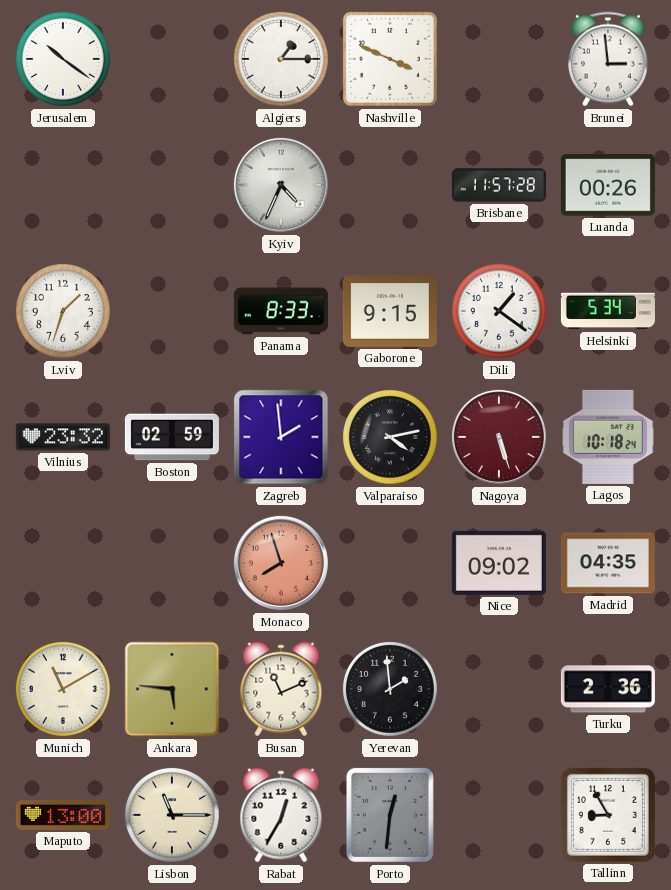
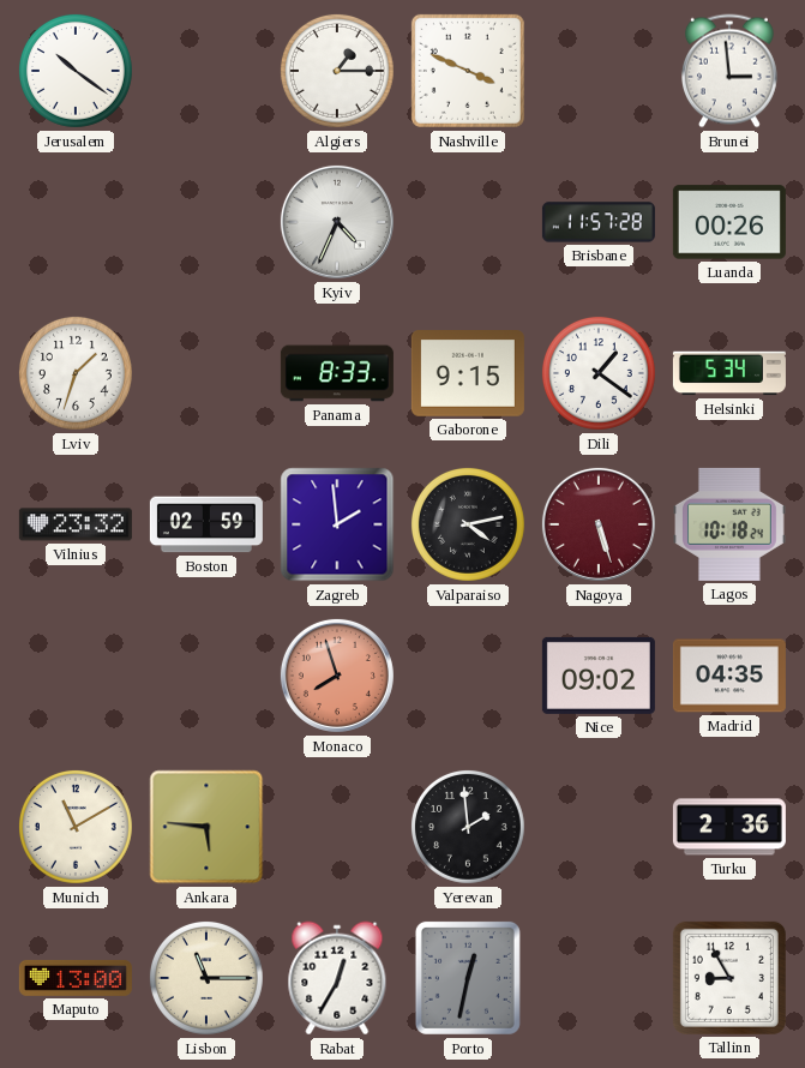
Busan: 11:11 -> none (281, 689)
Porto: 12:31 -> 12:32 (468, 978)
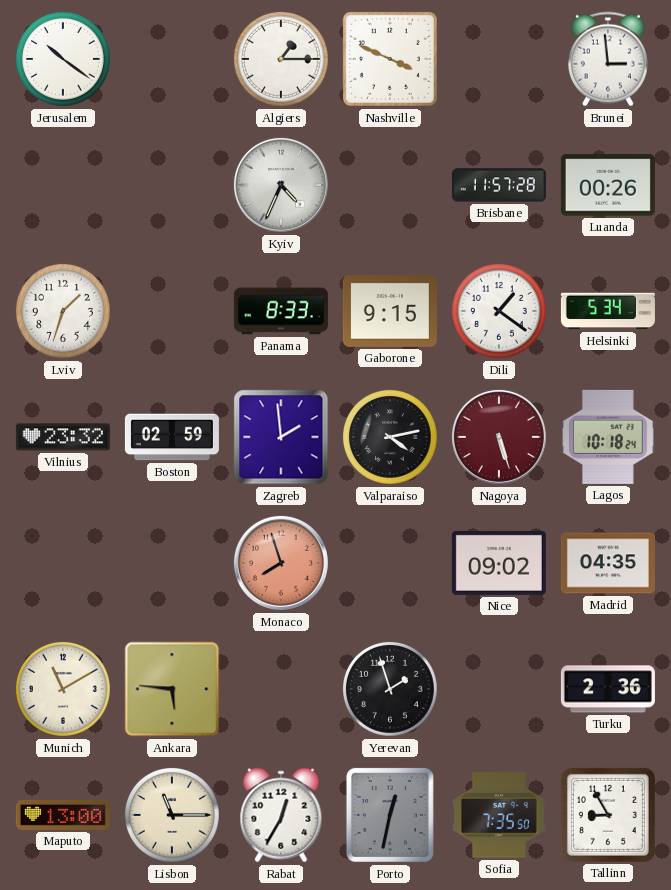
Yerevan: 1:59 -> 1:57 (390, 689)
Sofia: none -> 7:35 (499, 815)
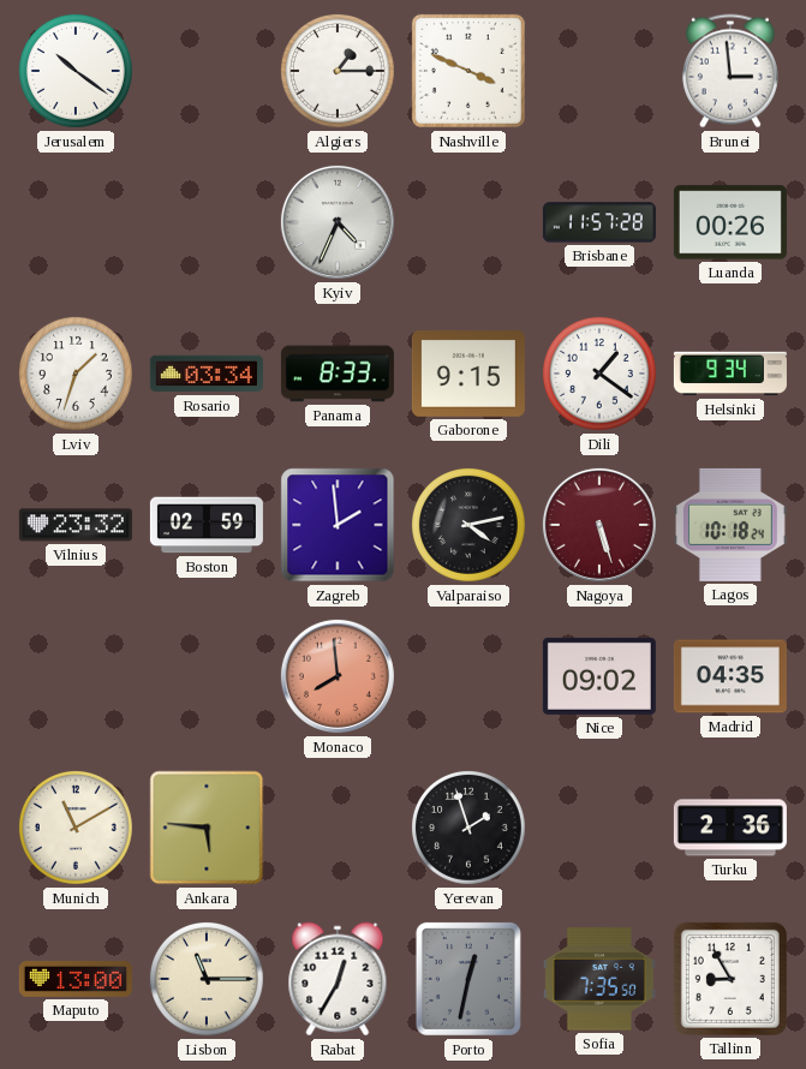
Rosario: none -> 03:34 (207, 374)
Helsinki: 5:34 -> 9:34 (730, 374)
Monaco: 7:57 -> 7:59 (338, 676)
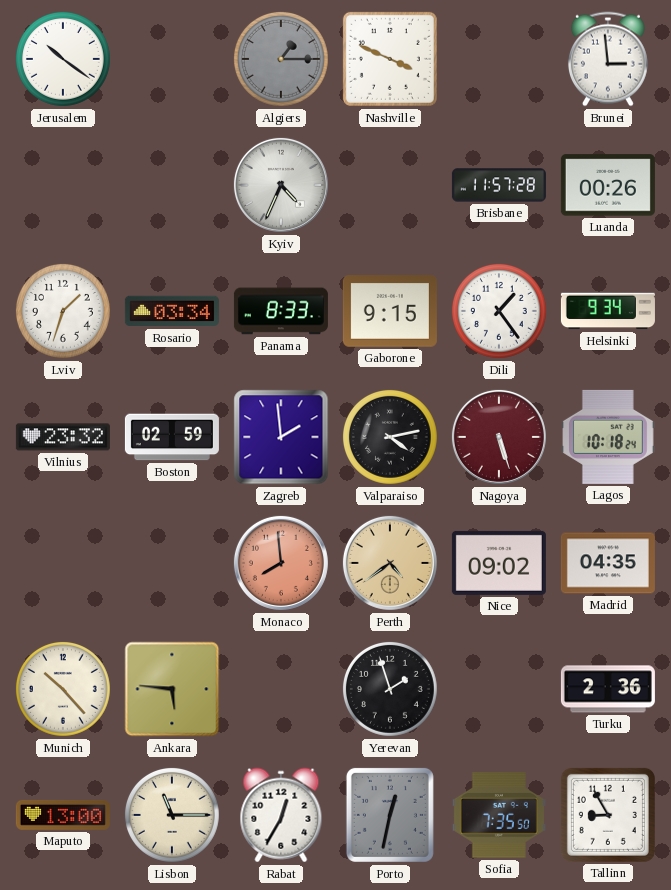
Algiers dial: white -> grey (281, 59)
Dili: 1:21 -> 1:24 (499, 311)
Perth: none -> 4:39 (390, 563)
Munich: 11:10 -> 10:23 (63, 689)
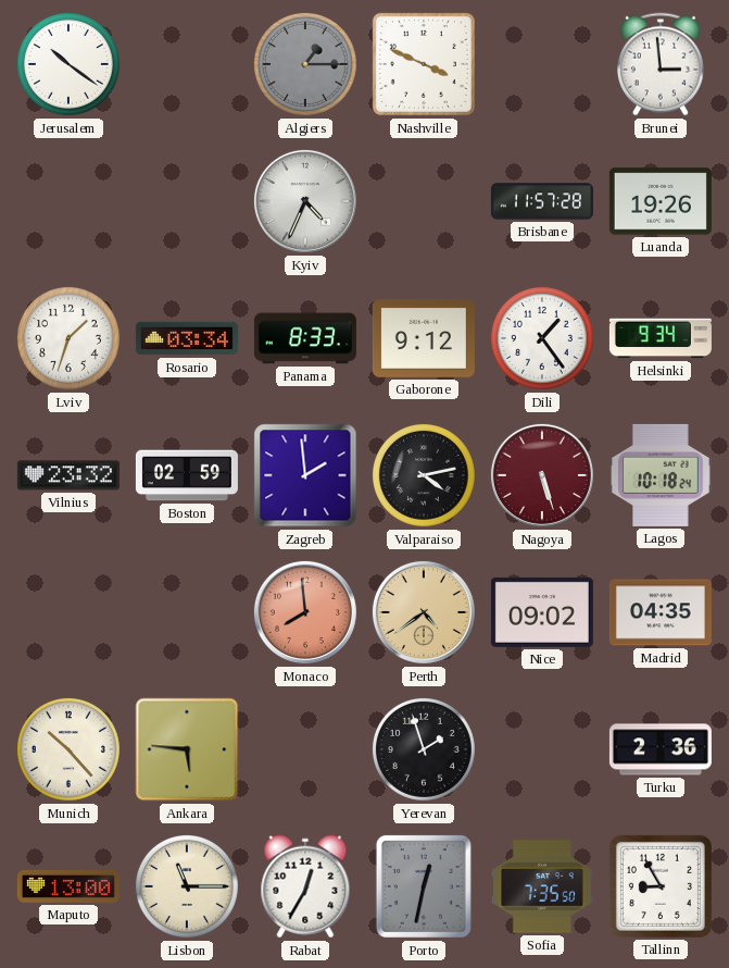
Luanda: 00:26 -> 19:26 (661, 201)
Gaborone: 9:15 -> 9:12 (424, 339)
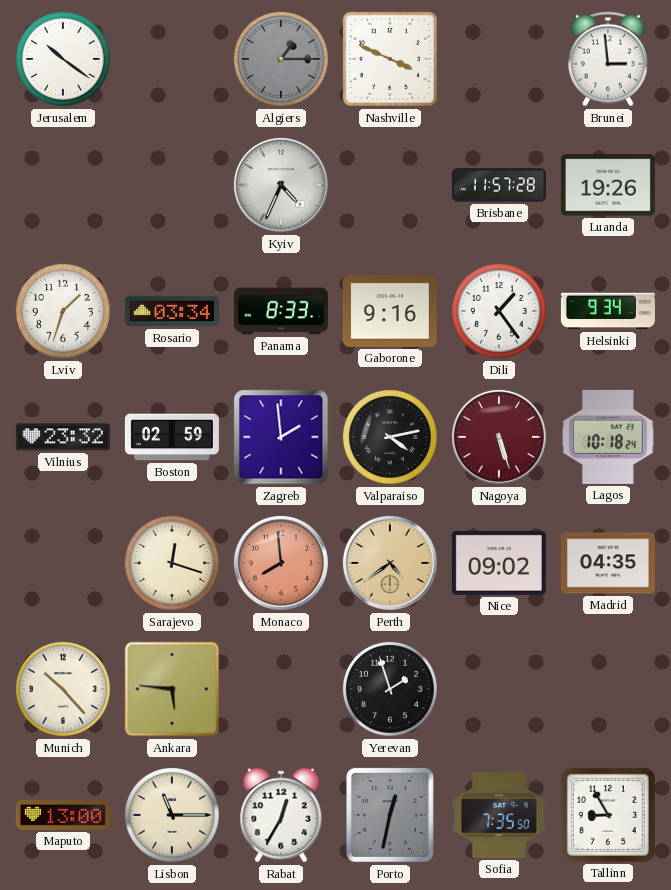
Gaborone: 9:12 -> 9:16 (390, 312)
Sarajevo: none -> 12:18 (172, 563)
Turku: 2:36 -> none (661, 749)
